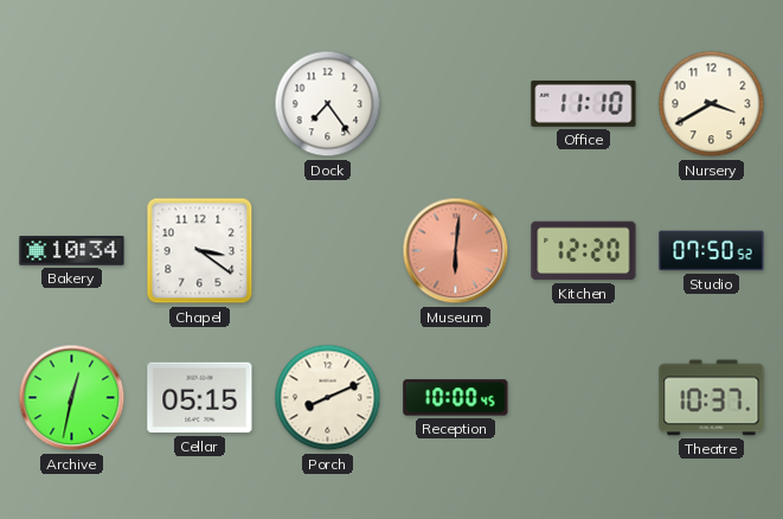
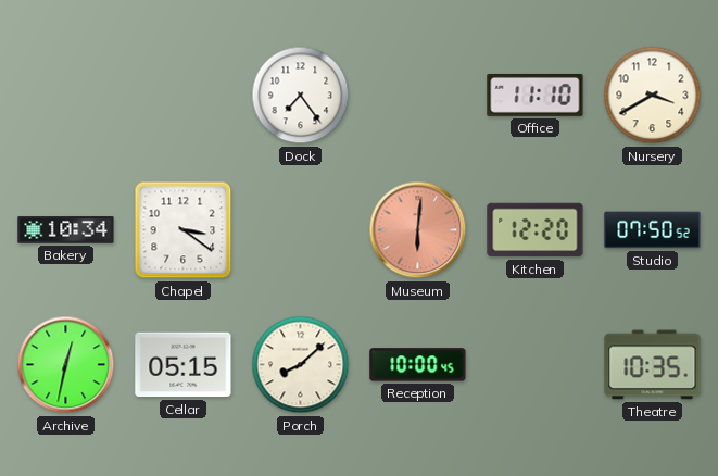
Porch: 8:11 -> 8:08 (301, 365)
Theatre: 10:37 -> 10:35 (653, 365)
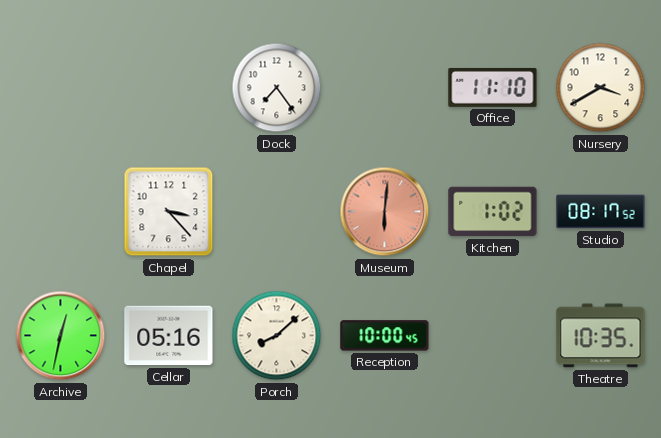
Bakery: 10:34 -> none (66, 230)
Chapel: 3:21 -> 3:23 (169, 212)
Kitchen: 12:20 -> 1:02 (493, 212)
Studio: 07:50 -> 08:17 (601, 212)
Cellar: 05:15 -> 05:16 (169, 336)
